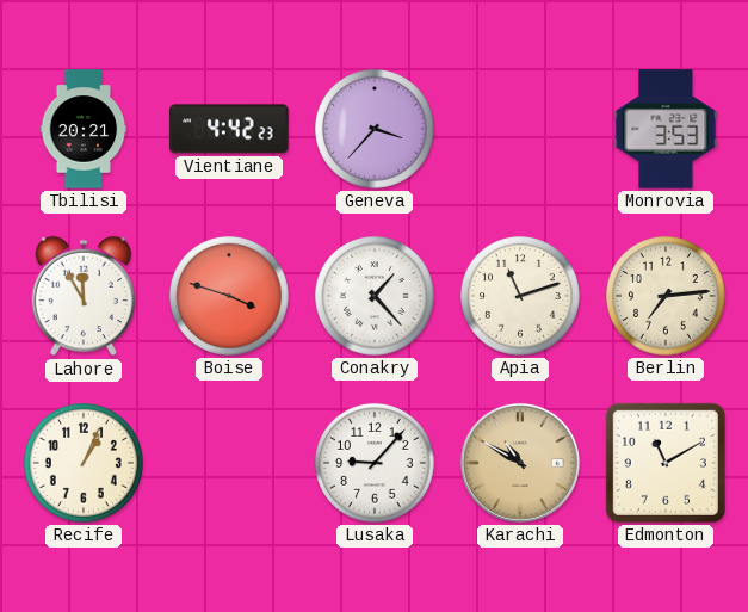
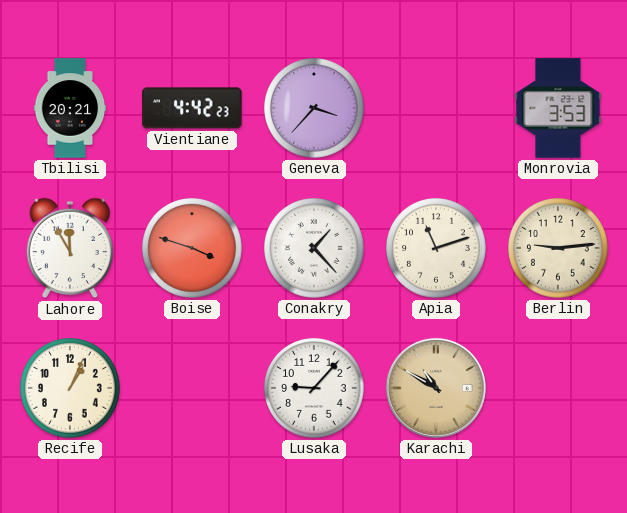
Berlin: 7:14 -> 9:14 (559, 249)
Edmonton: 11:10 -> none (666, 463)
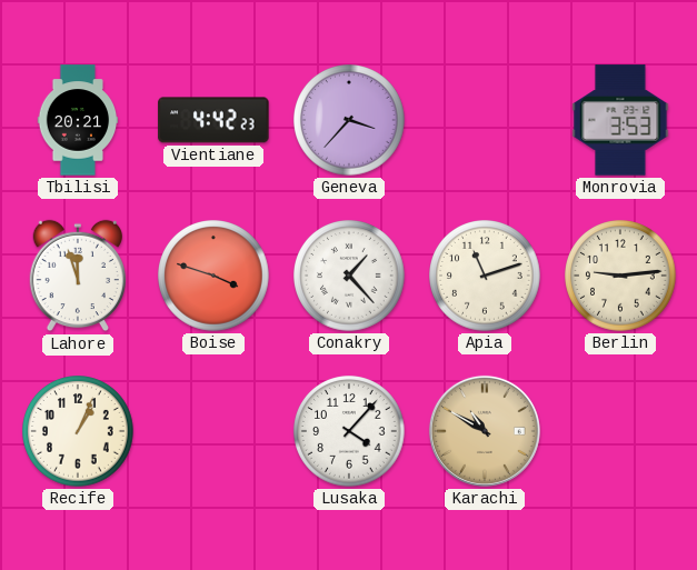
Lahore: 11:55 -> 11:57 (77, 276)
Lusaka: 9:07 -> 4:07 (350, 432)
